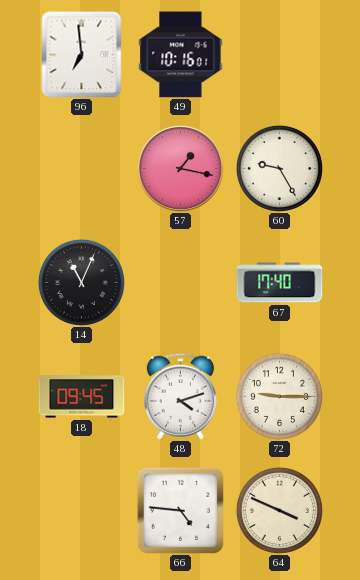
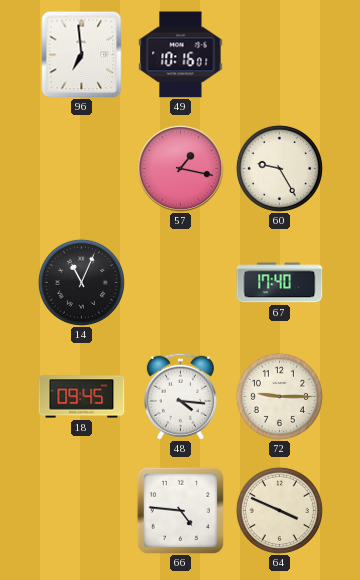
48: 4:12 -> 4:16 (180, 396)
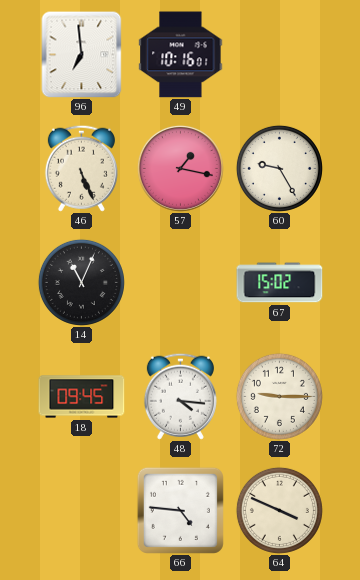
46: none -> 5:26 (81, 168)
67: 17:40 -> 15:02 (280, 283)
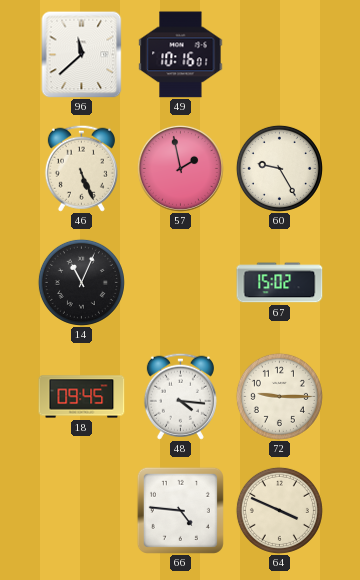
96: 6:59 -> 11:38 (82, 54)
57: 1:17 -> 1:58 (180, 168)
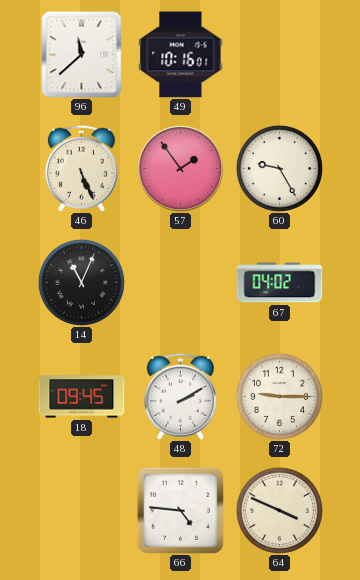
57: 1:58 -> 1:54 (180, 168)
67: 15:02 -> 04:02 (280, 283)
48: 4:16 -> 2:10 (180, 396)
